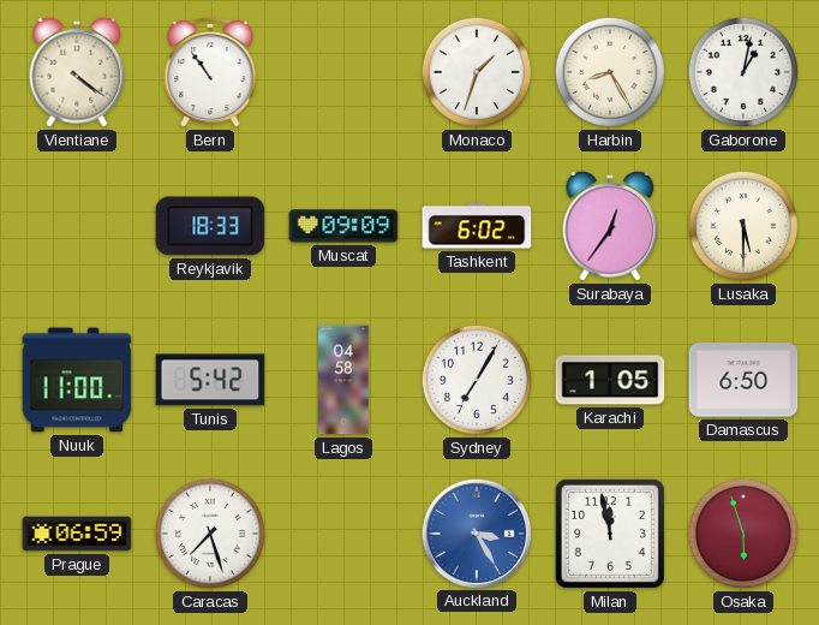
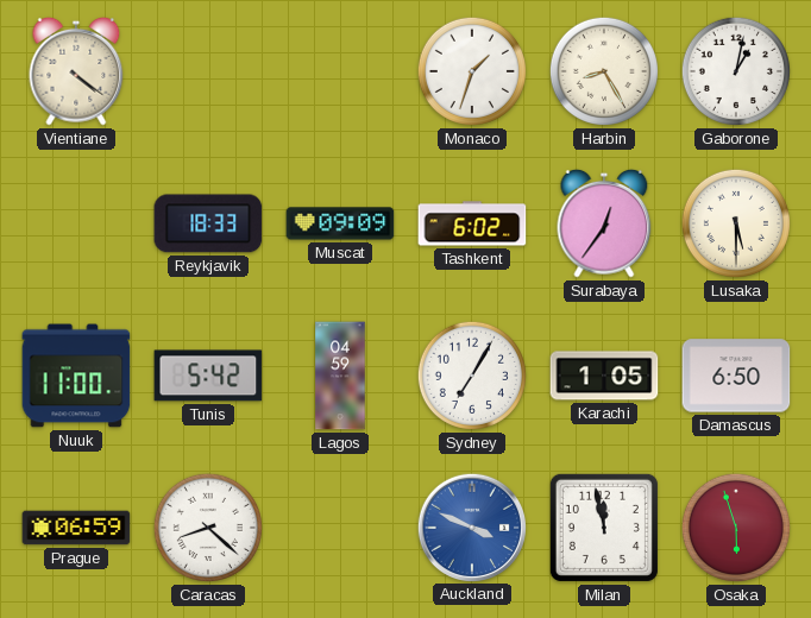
Bern: 10:54 -> none (210, 72)
Lagos: 04:58 -> 04:59 (340, 376)
Caracas: 7:27 -> 8:22 (208, 528)
Auckland: 3:25 -> 3:49 (471, 526)
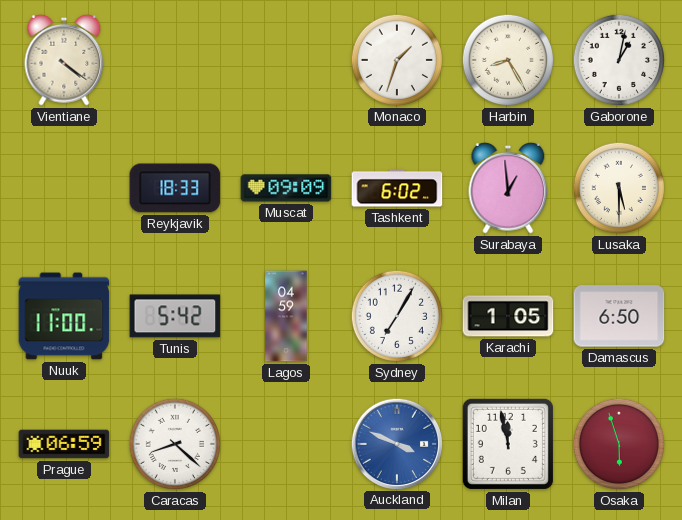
Surabaya: 12:36 -> 12:59 (508, 188)
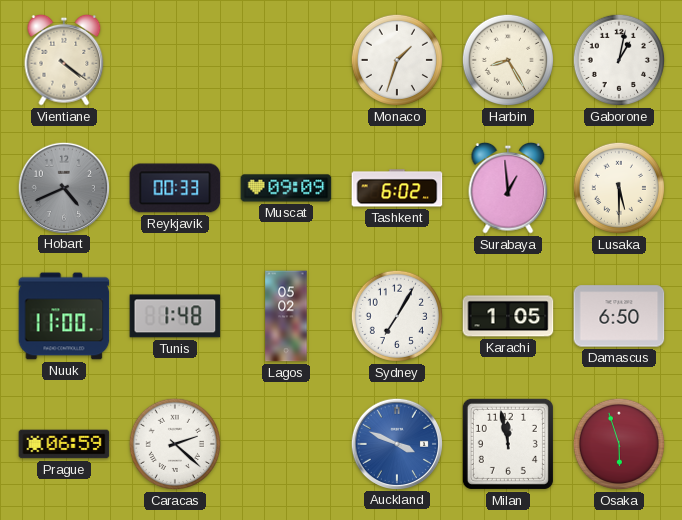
Hobart: none -> 4:41 (63, 187)
Reykjavik: 18:33 -> 00:33 (175, 188)
Tunis: 5:42 -> 1:48 (175, 316)
Lagos: 04:59 -> 05:02 (286, 316)
Caracas: 8:22 -> 2:22 (175, 444)
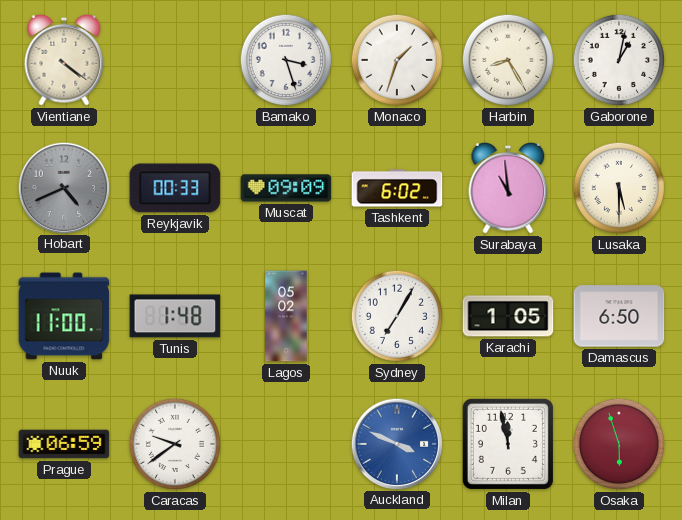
Bamako: none -> 3:27 (286, 60)
Surabaya: 12:59 -> 10:59 (508, 188)
Caracas: 2:22 -> 9:39 (175, 444)
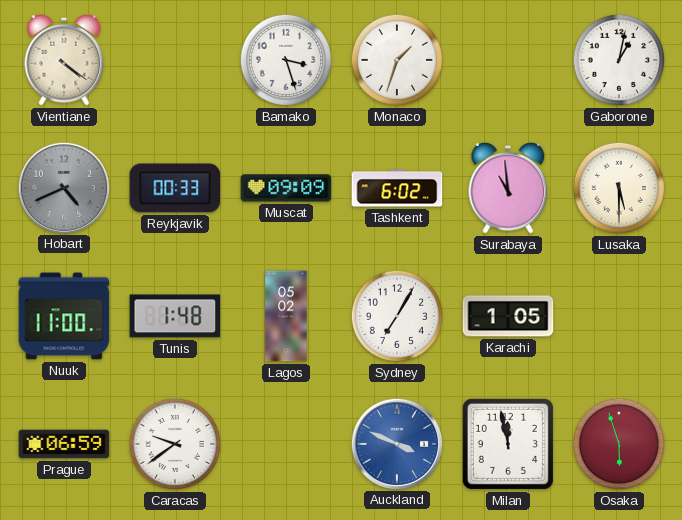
Harbin: 8:25 -> none (508, 60)
Damascus: 6:50 -> none (619, 316)
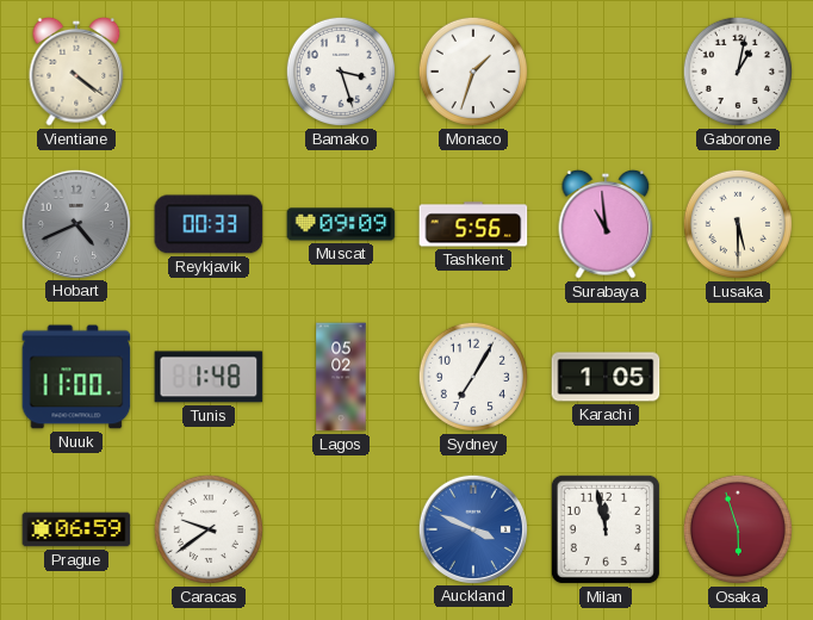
Tashkent: 6:02 -> 5:56 (473, 224)
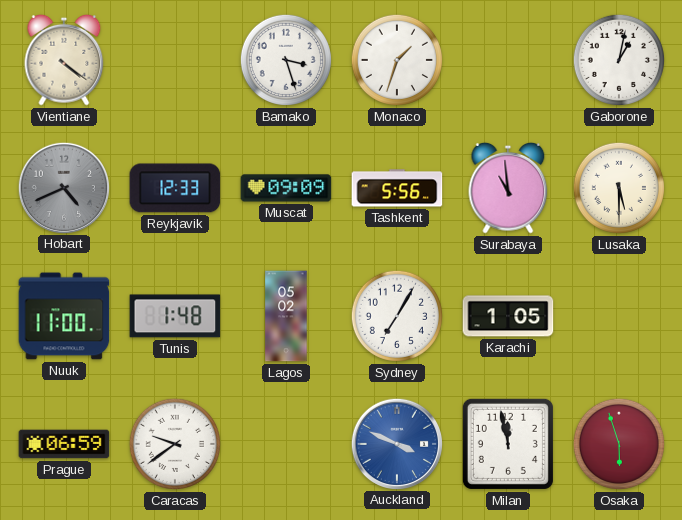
Reykjavik: 00:33 -> 12:33 (175, 188)
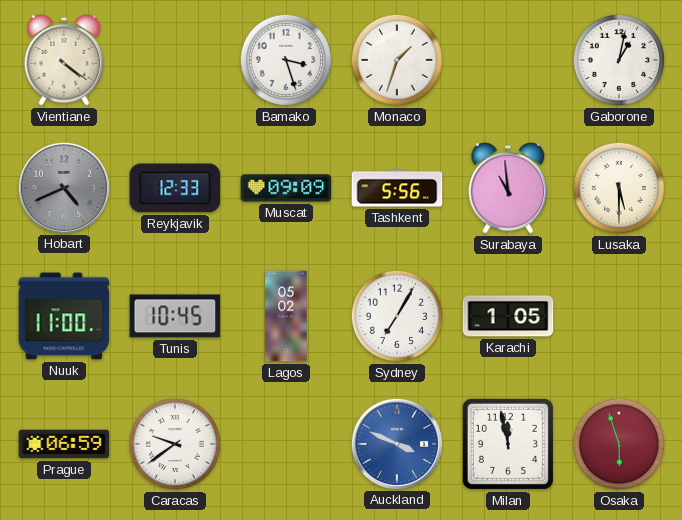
Tunis: 1:48 -> 10:45 (175, 316)
